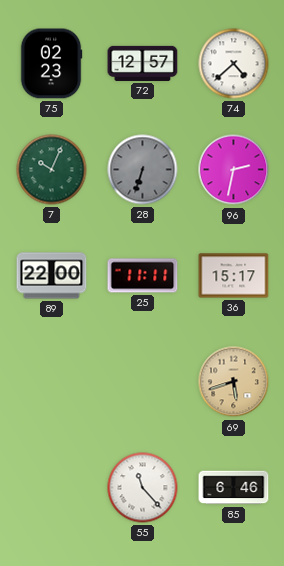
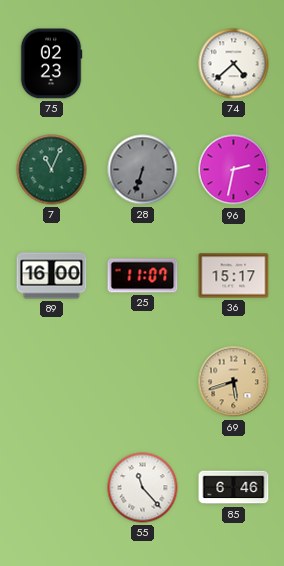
72: 12:57 -> none (143, 63)
7: 10:04 -> 11:04 (52, 170)
89: 22:00 -> 16:00 (52, 276)
25: 11:11 -> 11:07 (143, 276)
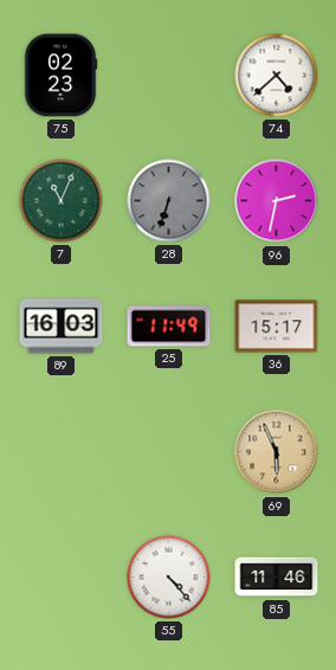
89: 16:00 -> 16:03 (62, 327)
25: 11:07 -> 11:49 (169, 327)
69: 5:42 -> 5:56 (277, 452)
55: 11:23 -> 4:23 (169, 578)
85: 6:46 -> 11:46 (277, 578)
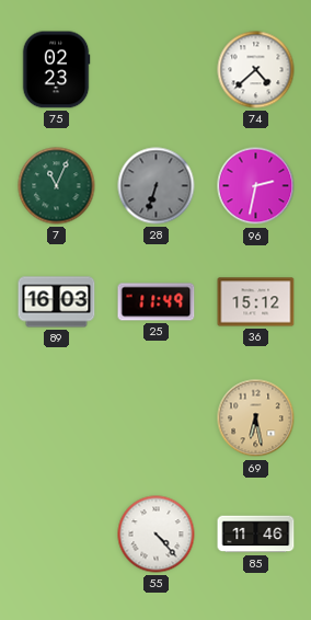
36: 15:17 -> 15:12 (256, 302)
69: 5:56 -> 6:28 (256, 418)
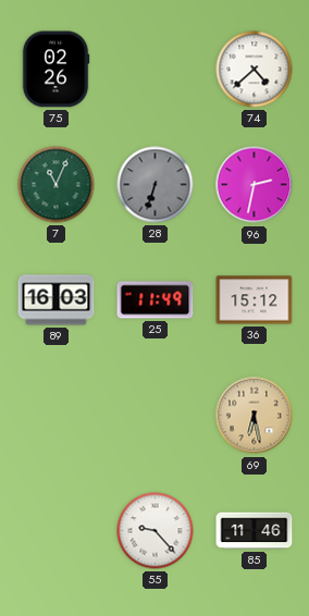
75: 02:23 -> 02:26 (55, 70)
55: 4:23 -> 9:23 (156, 531)
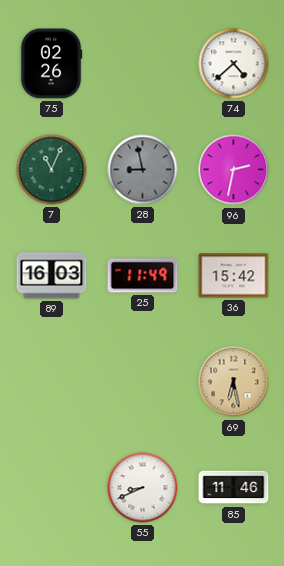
28: 6:33 -> 8:58 (143, 170)
36: 15:12 -> 15:42 (234, 276)
55: 9:23 -> 8:41 (143, 488)
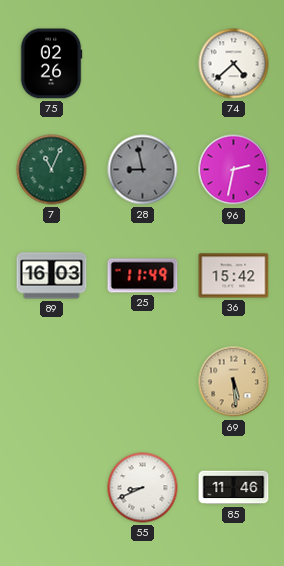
69: 6:28 -> 5:29 (234, 382)
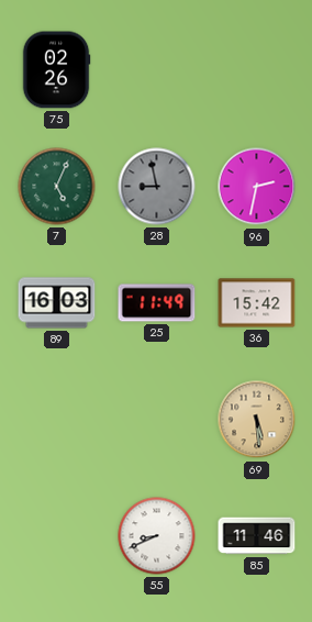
74: 4:38 -> none (234, 64)
7: 11:04 -> 5:04 (57, 187)
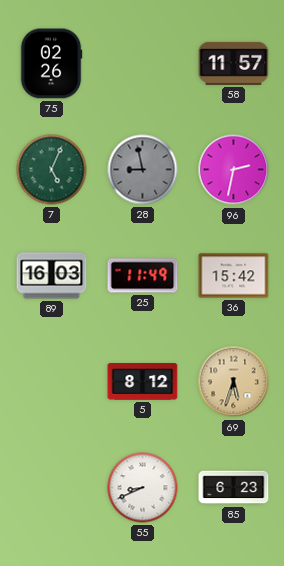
58: none -> 11:57 (234, 63)
5: none -> 8:12 (143, 382)
69: 5:29 -> 5:33 (234, 382)
85: 11:46 -> 6:23 (234, 488)
